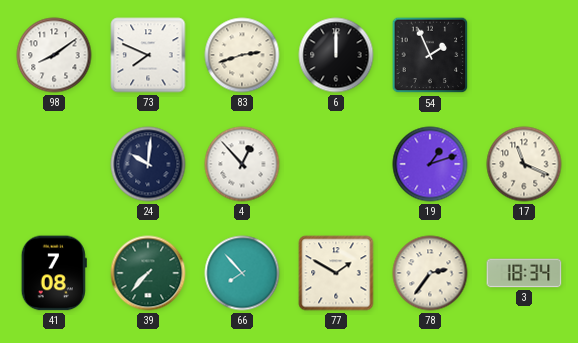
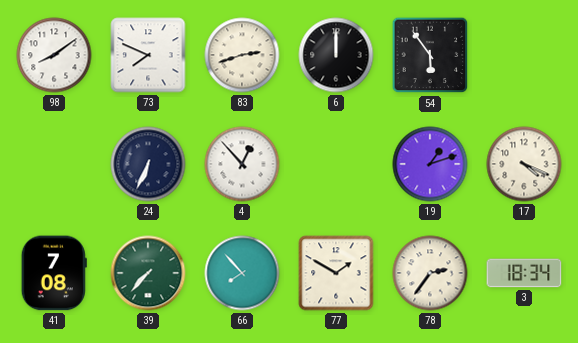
54: 1:56 -> 5:54 (430, 55)
24: 10:01 -> 6:34 (148, 164)
17: 11:19 -> 4:19 (524, 164)
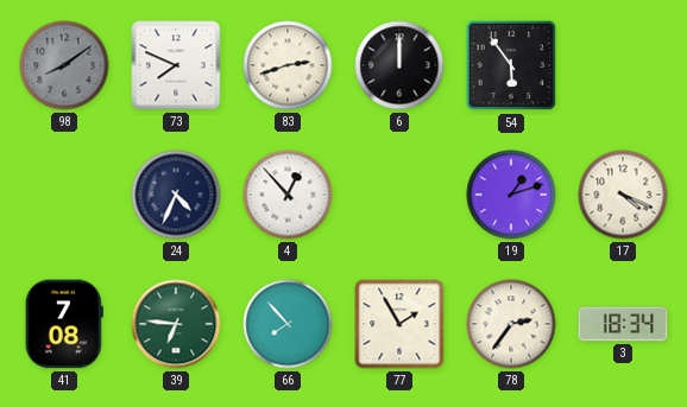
98 dial: white -> grey (64, 65)
24: 6:34 -> 4:34 (176, 195)
39: 7:37 -> 6:46 (176, 324)
77: 1:50 -> 1:55 (399, 324)
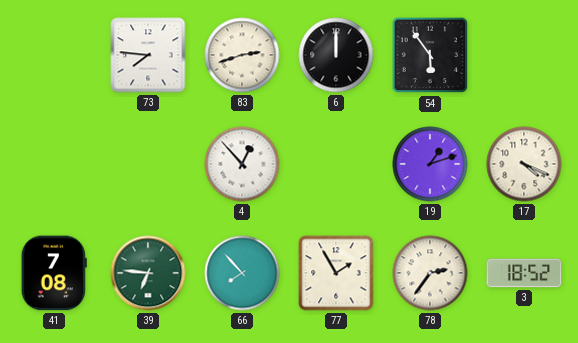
98: 8:09 -> none (64, 65)
73: 7:49 -> 7:46 (148, 55)
24: 4:34 -> none (176, 195)
3: 18:34 -> 18:52 (524, 273)
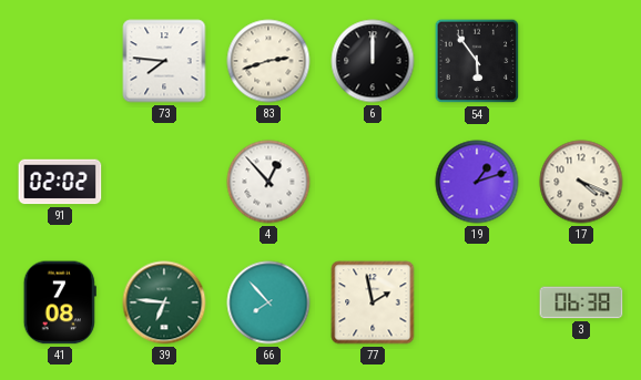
91: none -> 02:02 (60, 182)
77: 1:55 -> 1:58 (373, 302)
78: 2:36 -> none (430, 273)
3: 18:52 -> 06:38 (581, 302)
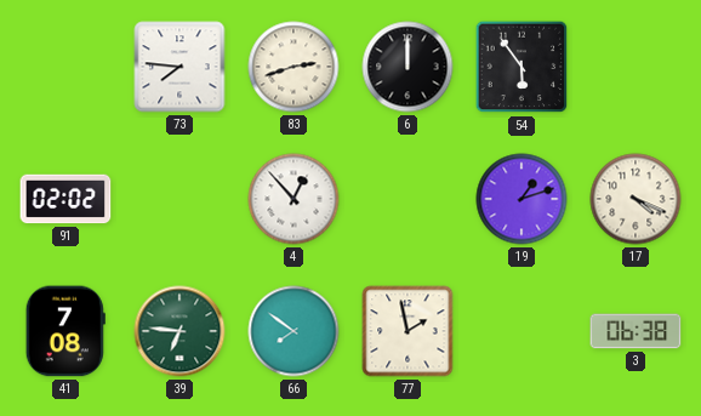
66: 7:53 -> 7:51 (293, 331)
